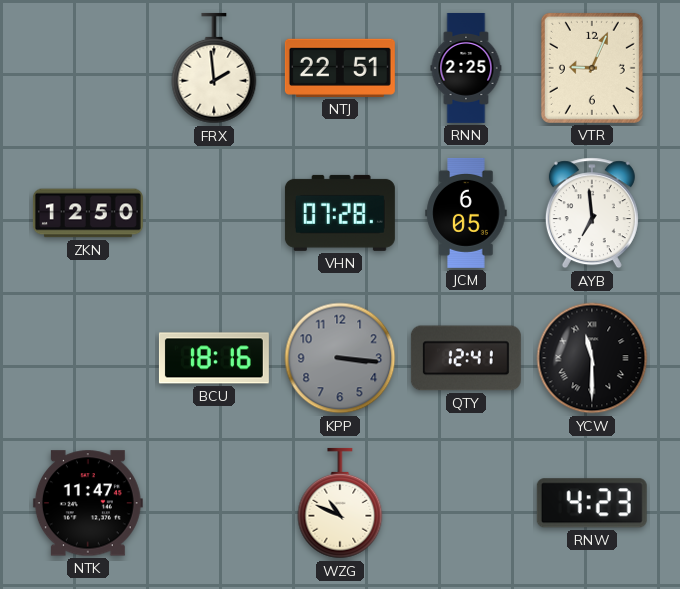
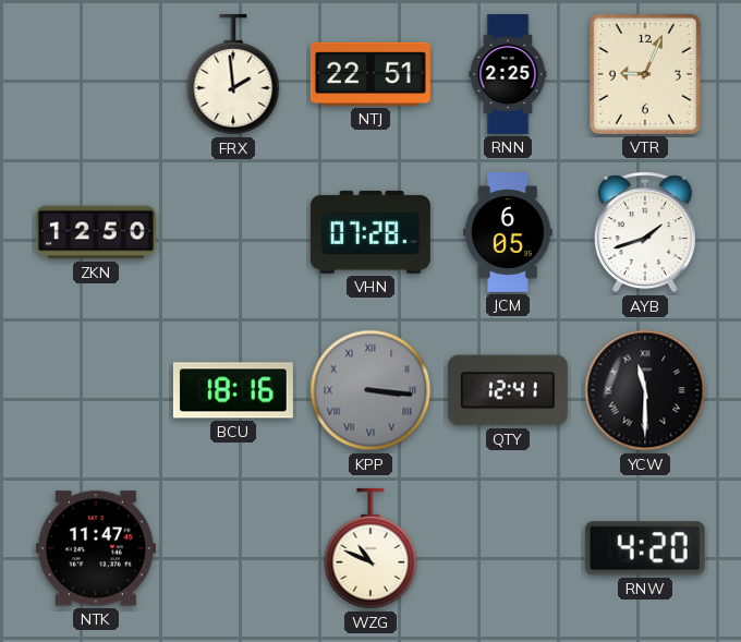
AYB: 6:59 -> 1:42 (645, 232)
KPP numerals: Arabic -> Roman (370, 390)
RNW: 4:23 -> 4:20 (645, 548)
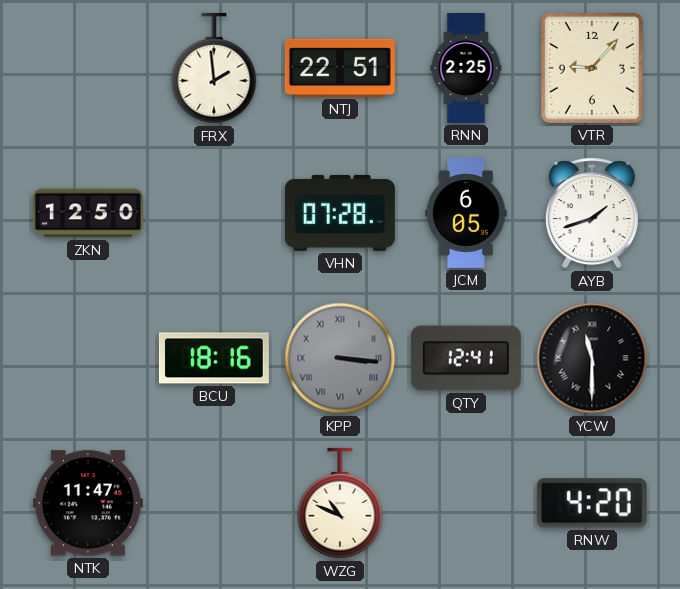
VTR: 9:04 -> 9:07 (592, 68)
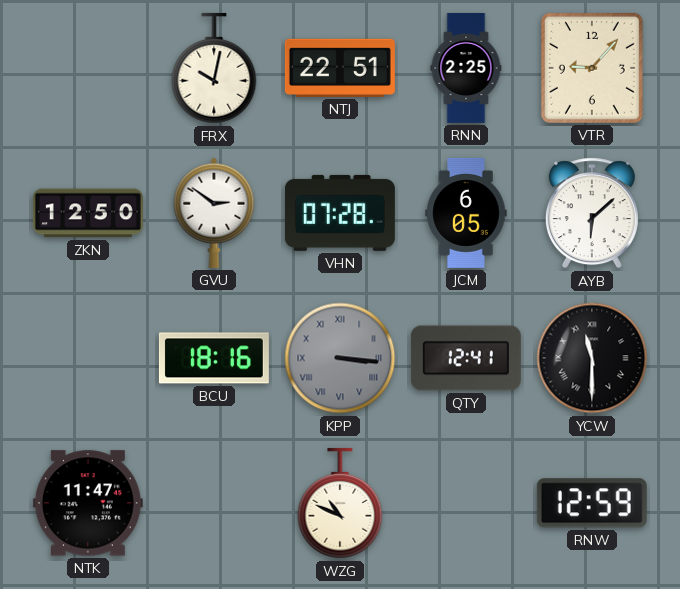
FRX: 1:59 -> 10:02 (214, 68)
GVU: none -> 2:51 (214, 213)
AYB: 1:42 -> 6:08 (592, 213)
RNW: 4:20 -> 12:59 (592, 503)
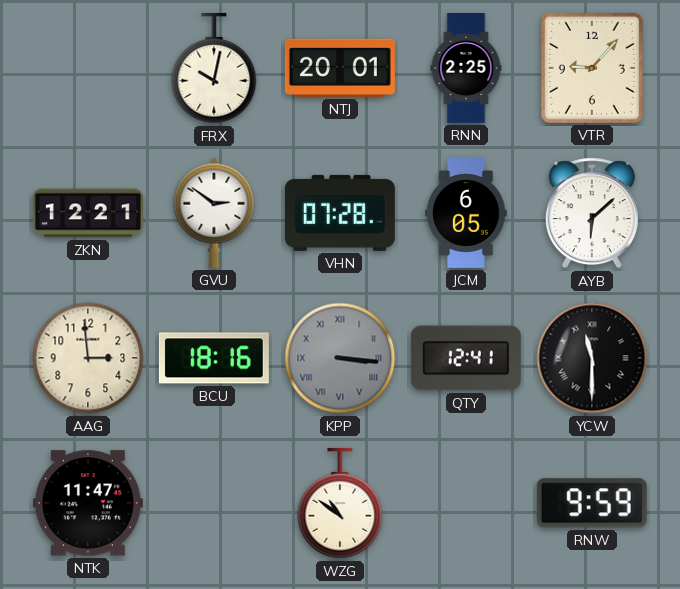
NTJ: 22:51 -> 20:01 (340, 68)
ZKN: 12:50 -> 12:21 (88, 213)
AAG: none -> 2:59 (88, 358)
WZG: 10:49 -> 10:51 (340, 503)
RNW: 12:59 -> 9:59 (592, 503)
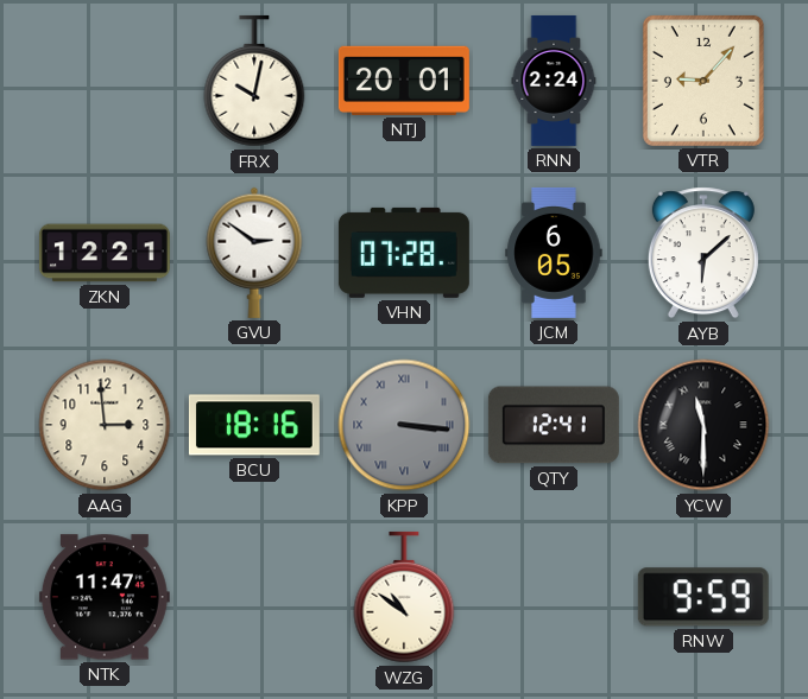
RNN: 2:25 -> 2:24 (554, 81)
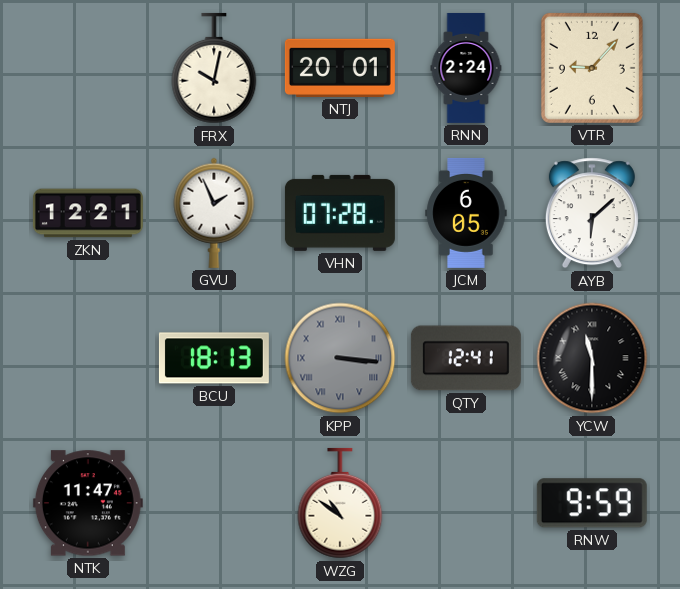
GVU: 2:51 -> 1:56 (214, 213)
AAG: 2:59 -> none (105, 425)
BCU: 18:16 -> 18:13 (214, 358)
